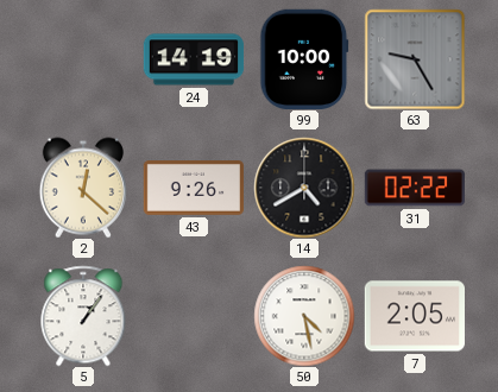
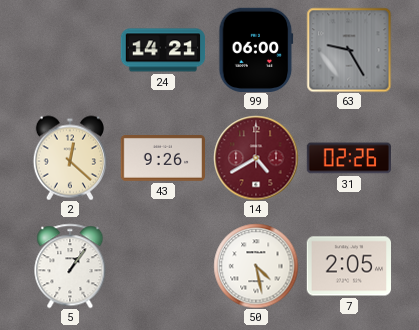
24: 14:19 -> 14:21 (163, 50)
99: 10:00 -> 06:00 (256, 49)
14 dial: black -> burgundy (256, 158)
31: 02:22 -> 02:26 (348, 158)
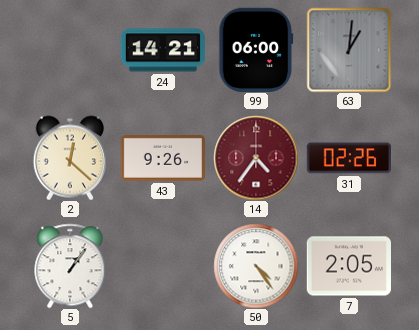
63: 9:25 -> 1:01 (349, 50)
14: 4:40 -> 4:36 (256, 158)
50: 4:28 -> 4:24 (256, 266)
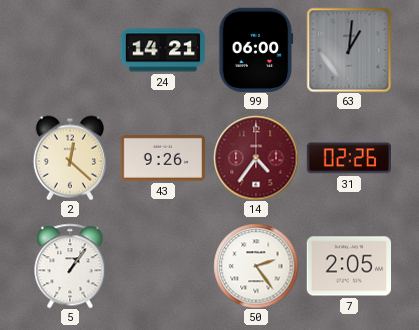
50: 4:24 -> 2:24 (256, 266)
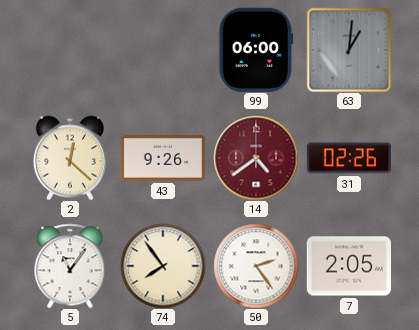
24: 14:21 -> none (163, 50)
14: 4:36 -> 4:39 (256, 158)
5: 1:06 -> 11:06 (70, 266)
74: none -> 7:54 (163, 266)
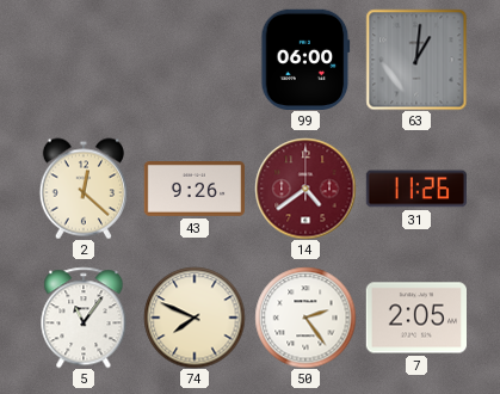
31: 02:26 -> 11:26 (415, 189)
74: 7:54 -> 7:49 (195, 318)
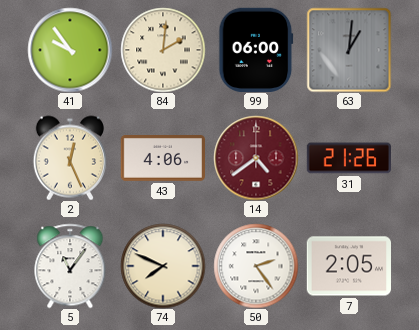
41: none -> 9:54 (70, 50)
84: none -> 2:01 (163, 50)
2: 12:22 -> 12:26 (69, 158)
43: 9:26 -> 4:06 (162, 159)
31: 11:26 -> 21:26 (348, 158)
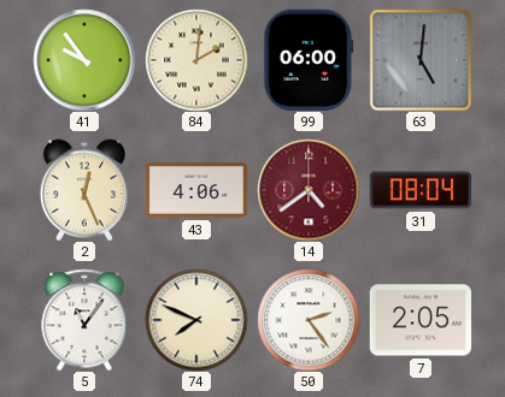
63: 1:01 -> 5:01 (421, 60)
31: 21:26 -> 08:04 (419, 190)
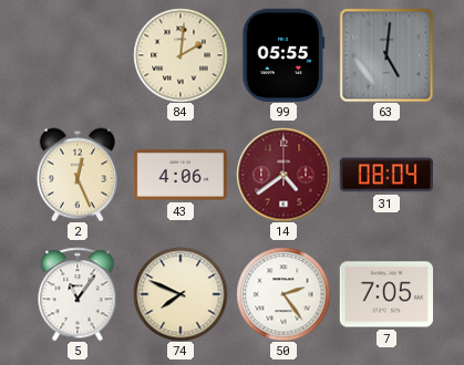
41: 9:54 -> none (84, 60)
99: 06:00 -> 05:55 (283, 54)
7: 2:05 -> 7:05 (385, 294)
